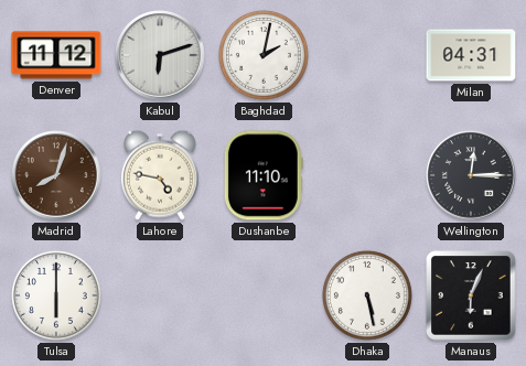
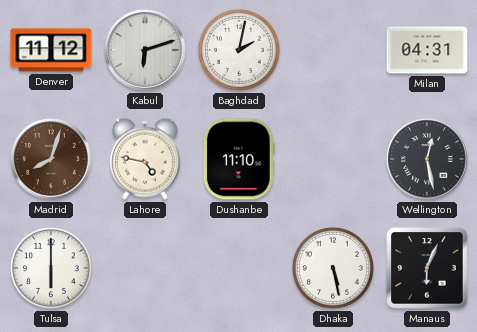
Wellington: 12:15 -> 12:28 (427, 159)
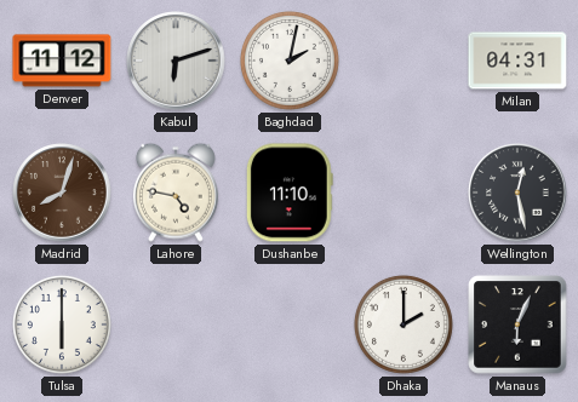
Dhaka: 5:28 -> 2:00 (404, 325)
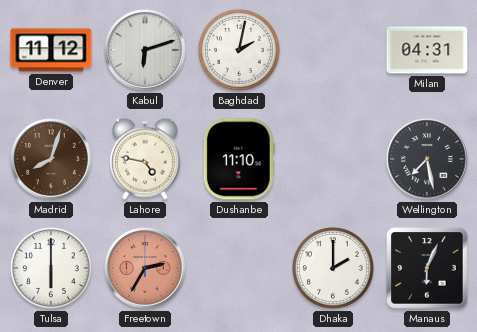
Wellington: 12:28 -> 7:28 (427, 159)
Freetown: none -> 2:35 (145, 268)
